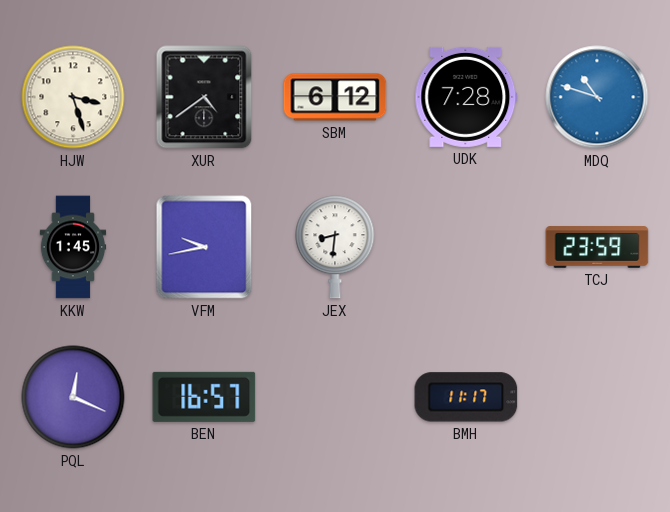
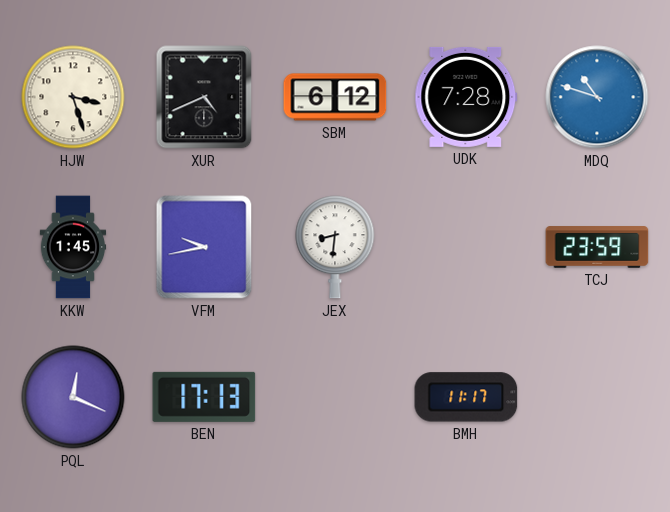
XUR: 4:39 -> 4:41 (204, 97)
BEN: 16:57 -> 17:13 (204, 397)
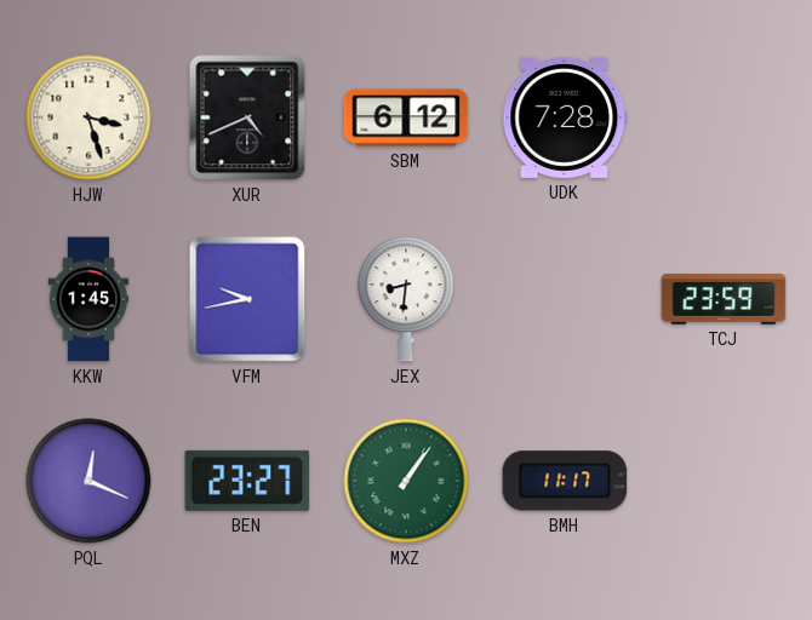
MDQ: 10:48 -> none (597, 97)
BEN: 17:13 -> 23:27 (247, 481)
MXZ: none -> 1:06 (406, 481)
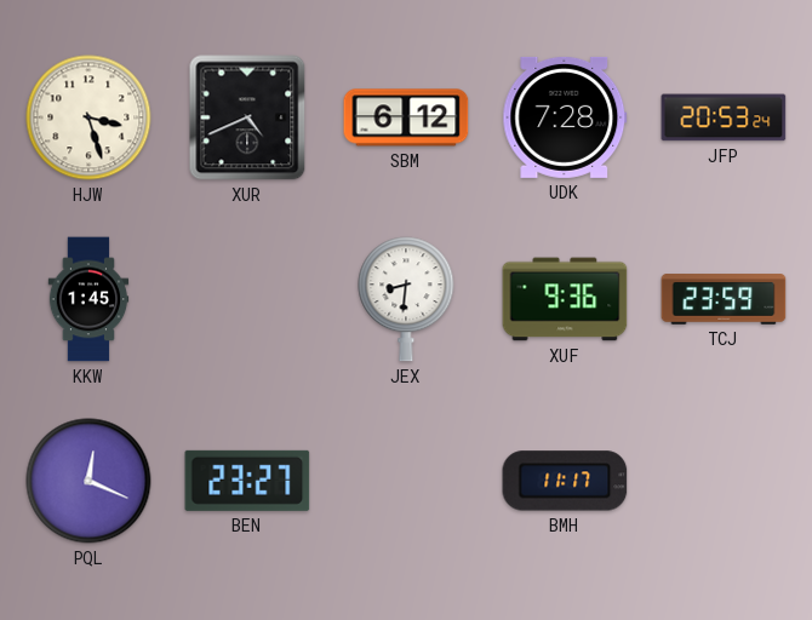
JFP: none -> 20:53 (724, 117)
VFM: 9:43 -> none (247, 299)
XUF: none -> 9:36 (565, 299)
MXZ: 1:06 -> none (406, 481)
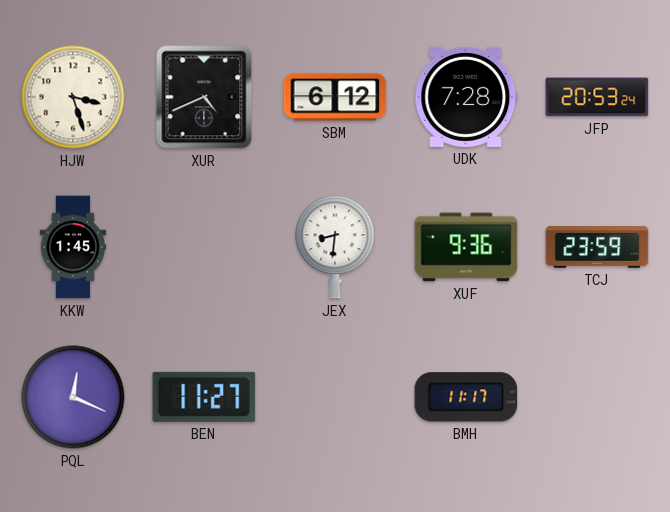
BEN: 23:27 -> 11:27 (204, 397)
